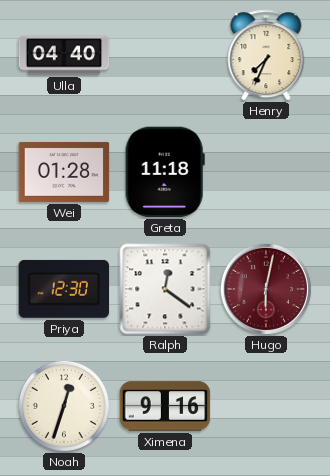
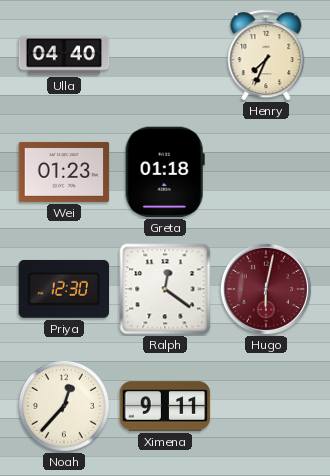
Wei: 01:28 -> 01:23 (64, 172)
Greta: 11:18 -> 01:18 (165, 172)
Noah: 12:33 -> 12:37 (64, 406)
Ximena: 9:16 -> 9:11 (165, 406)
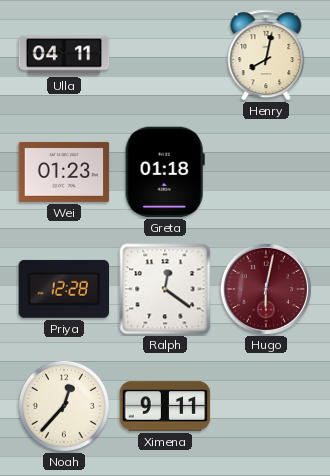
Ulla: 04:40 -> 04:11 (64, 55)
Henry: 7:34 -> 8:02 (266, 55)
Priya: 12:30 -> 12:28 (64, 289)
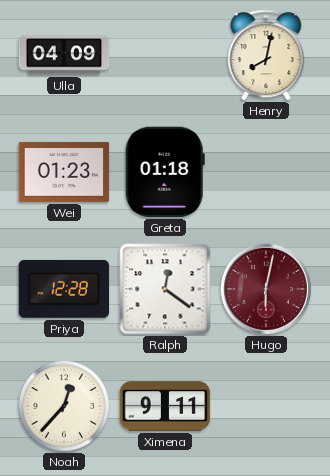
Ulla: 04:11 -> 04:09 (64, 55)
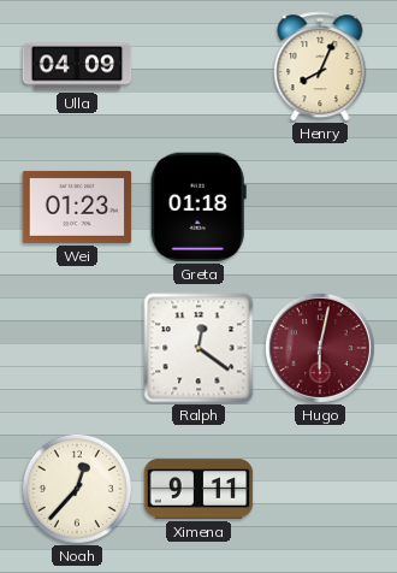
Henry: 8:02 -> 8:04 (320, 66)
Priya: 12:28 -> none (64, 289)
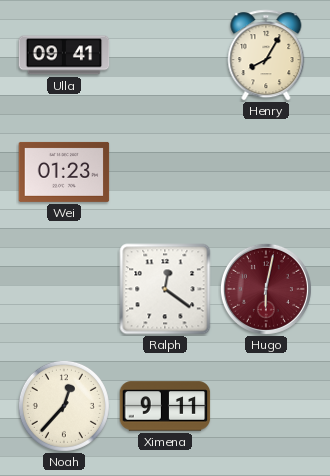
Ulla: 04:09 -> 09:41 (64, 55)
Henry: 8:04 -> 8:05 (266, 55)
Greta: 01:18 -> none (198, 207)
